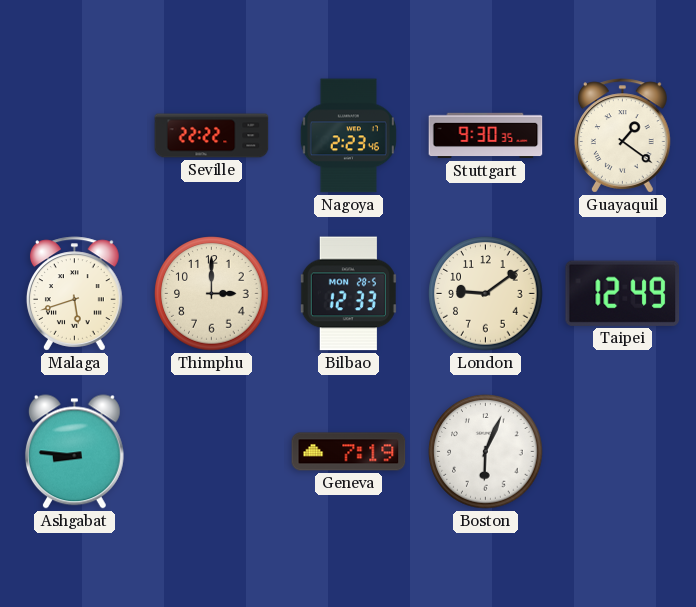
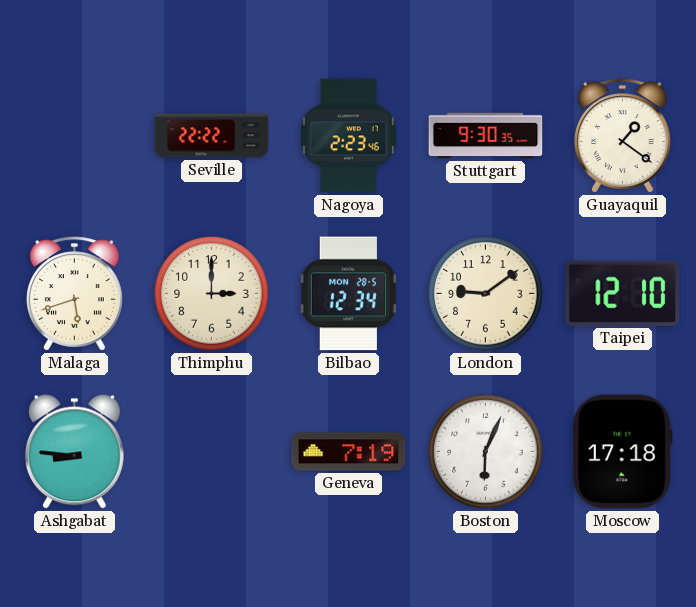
Bilbao: 12:33 -> 12:34 (348, 294)
Taipei: 12:49 -> 12:10 (623, 293)
Moscow: none -> 17:18 (622, 452)
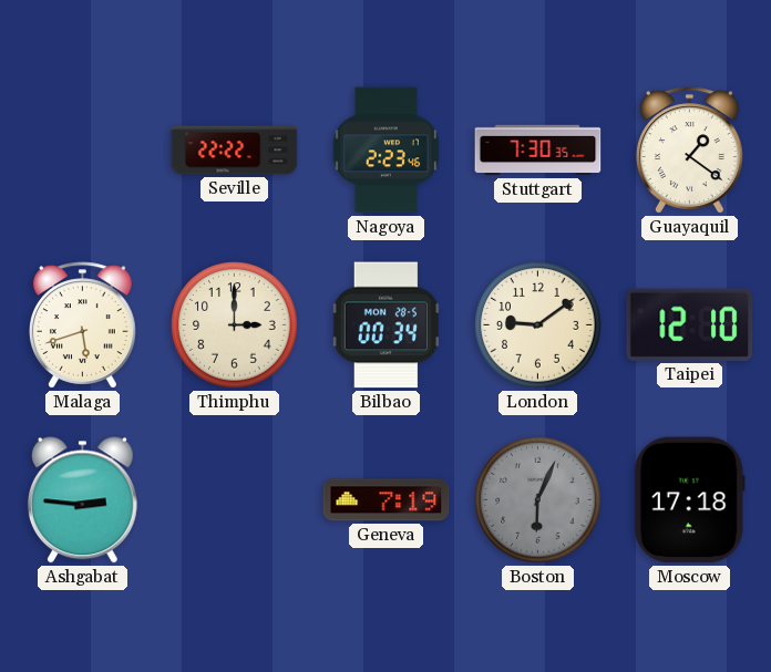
Stuttgart: 9:30 -> 7:30 (538, 151)
Bilbao: 12:34 -> 00:34 (385, 325)
Ashgabat: 8:46 -> 2:46 (82, 500)
Boston dial: white -> grey (538, 500)
